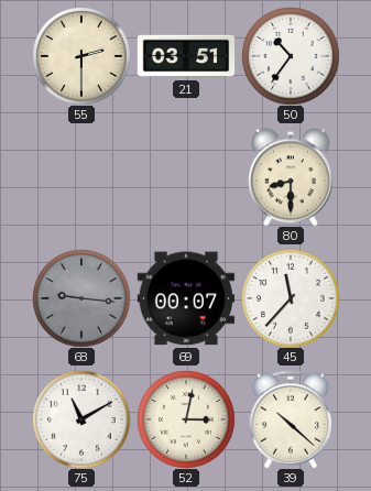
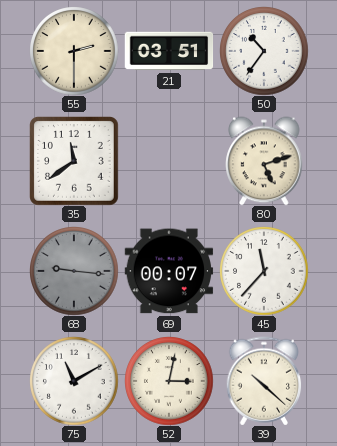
35: none -> 11:39 (74, 161)
80: 8:30 -> 5:12 (264, 161)
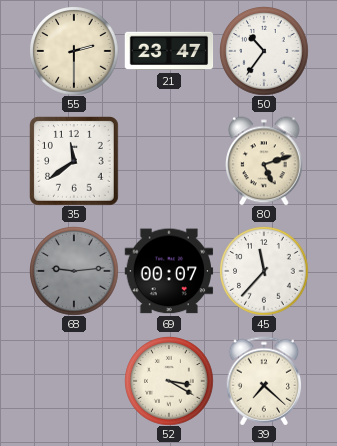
21: 03:51 -> 23:47 (169, 51)
68: 9:16 -> 9:14 (74, 271)
75: 11:10 -> none (74, 381)
52: 3:02 -> 3:20 (169, 381)
39: 10:22 -> 7:22 (264, 381)
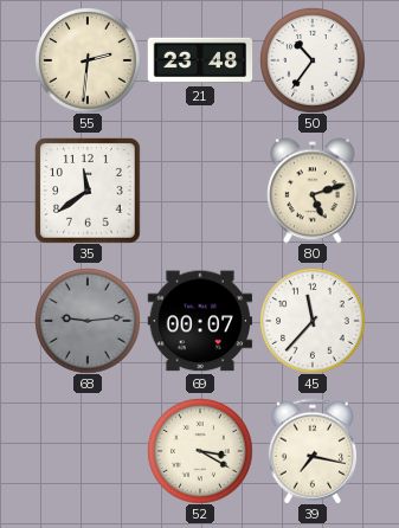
55: 2:30 -> 2:31 (88, 60)
21: 23:47 -> 23:48 (200, 60)
39: 7:22 -> 7:17 (313, 451)
